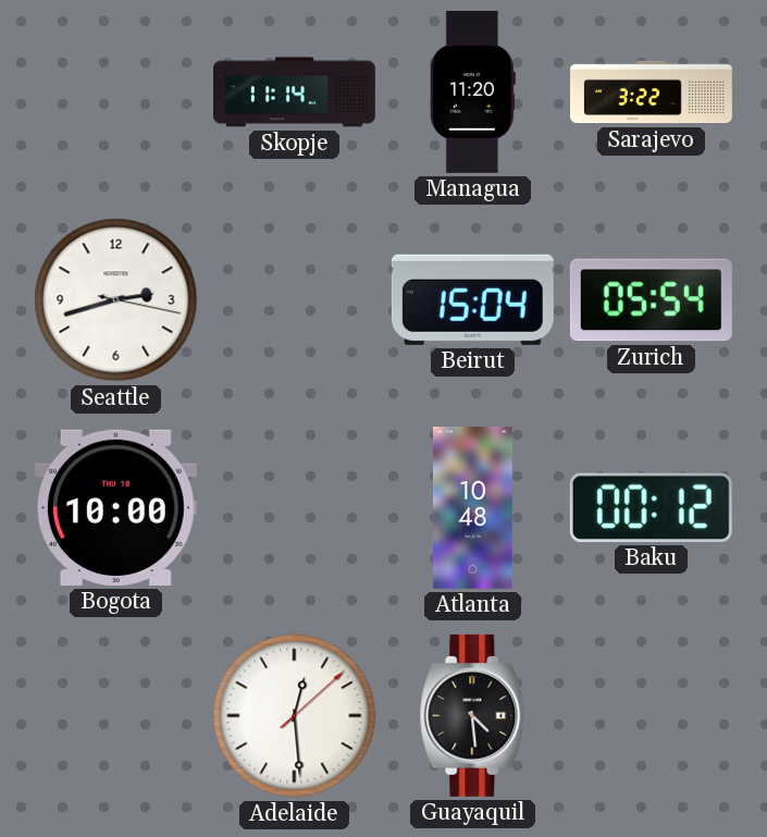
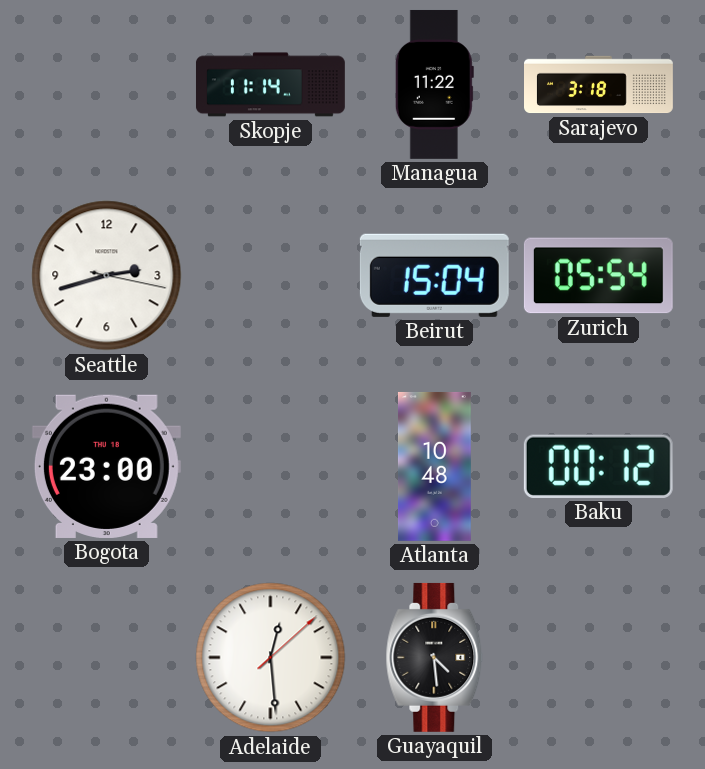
Managua: 11:20 -> 11:22 (434, 84)
Sarajevo: 3:22 -> 3:18 (599, 85)
Bogota: 10:00 -> 23:00 (106, 466)
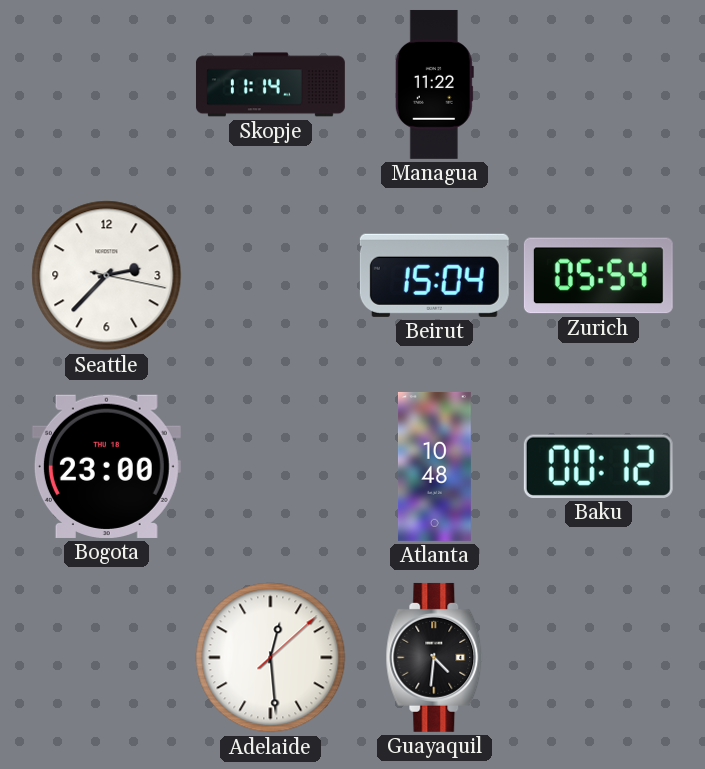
Sarajevo: 3:18 -> none (599, 85)
Seattle: 2:42 -> 2:37 (107, 276)
Guayaquil: 4:29 -> 4:31 (435, 657)
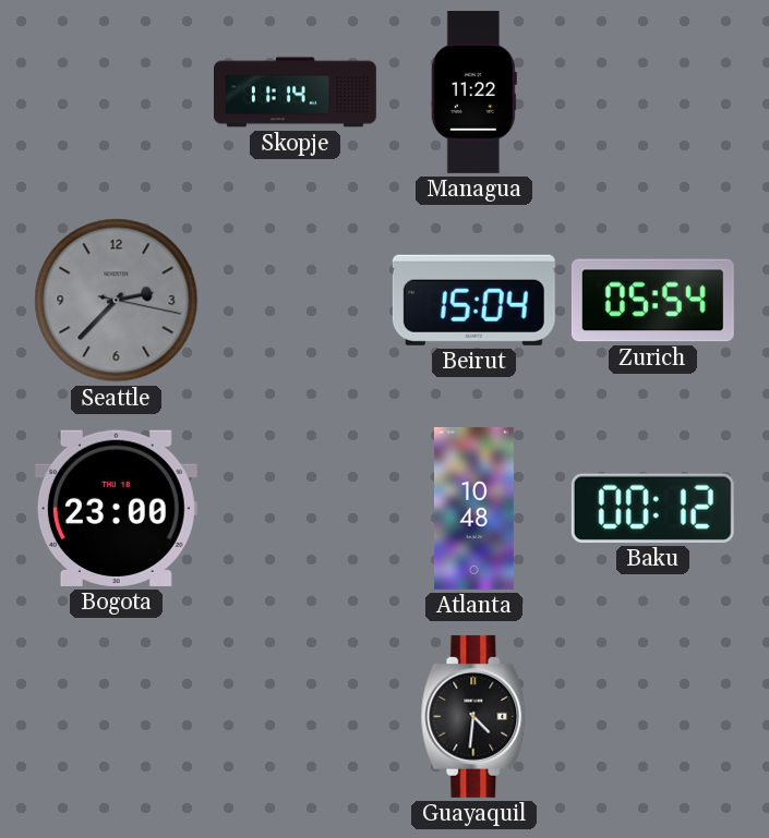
Seattle dial: white -> grey (117, 301)
Adelaide: 12:29 -> none (271, 658)
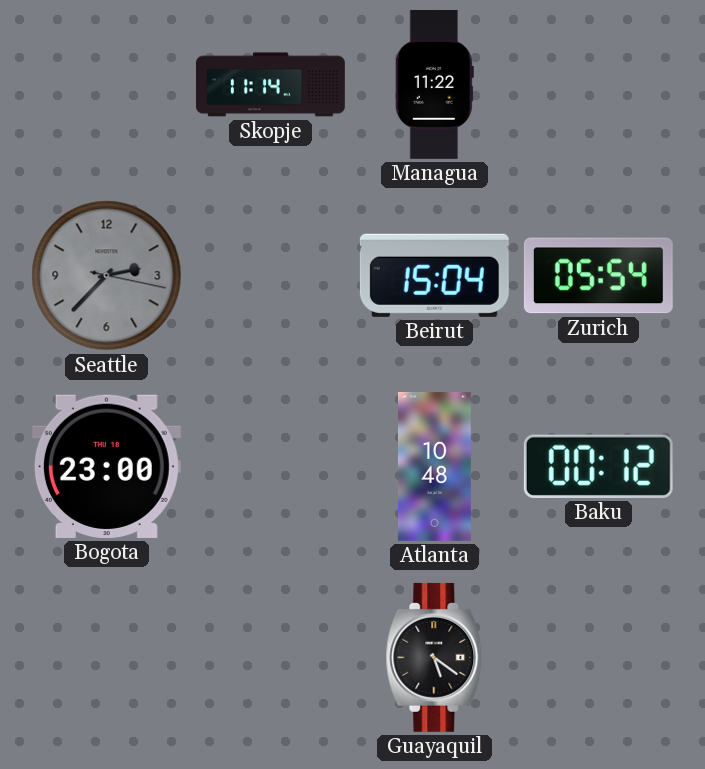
Guayaquil: 4:31 -> 5:21 (435, 657)
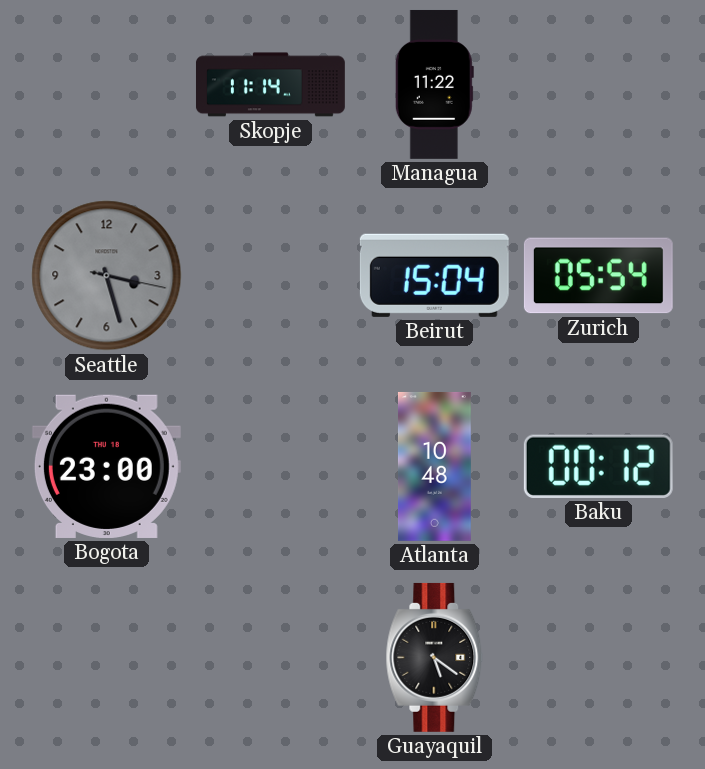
Seattle: 2:37 -> 3:27 (107, 276)
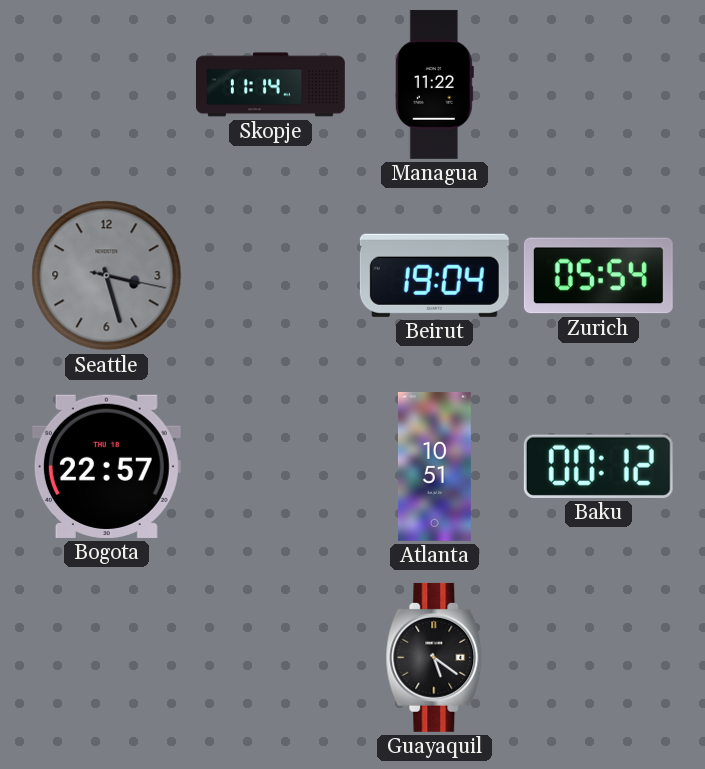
Beirut: 15:04 -> 19:04 (434, 275)
Bogota: 23:00 -> 22:57 (106, 466)
Atlanta: 10:48 -> 10:51 (434, 466)
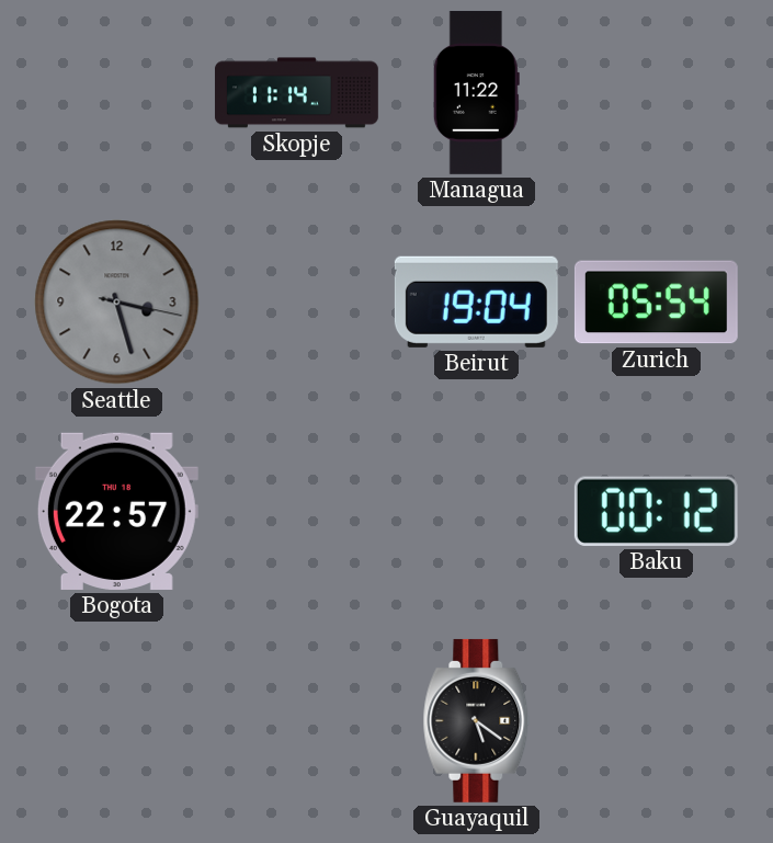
Atlanta: 10:51 -> none (434, 466)
